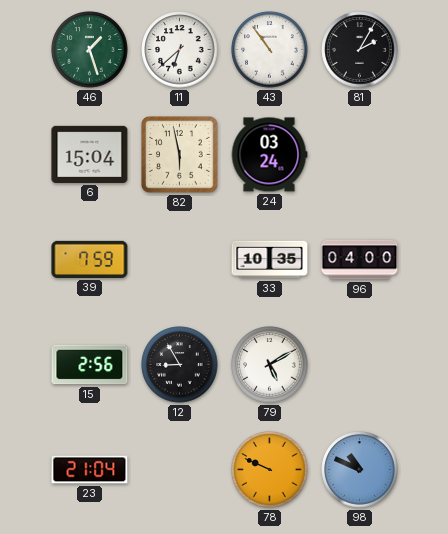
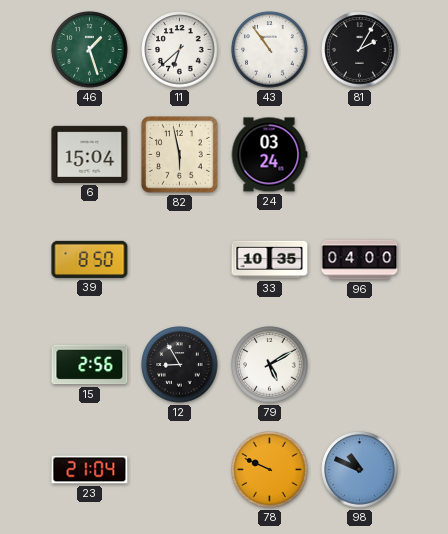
39: 7:59 -> 8:50 (90, 259)
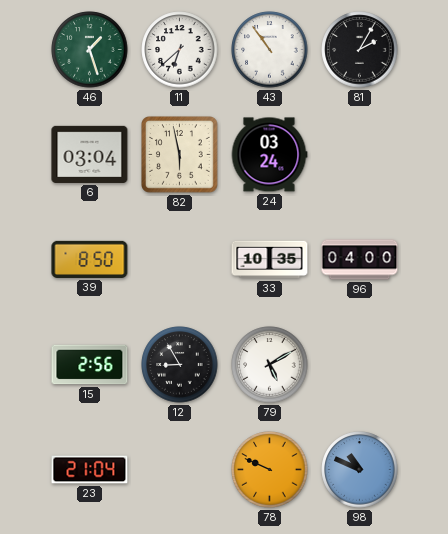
6: 15:04 -> 03:04 (90, 154)
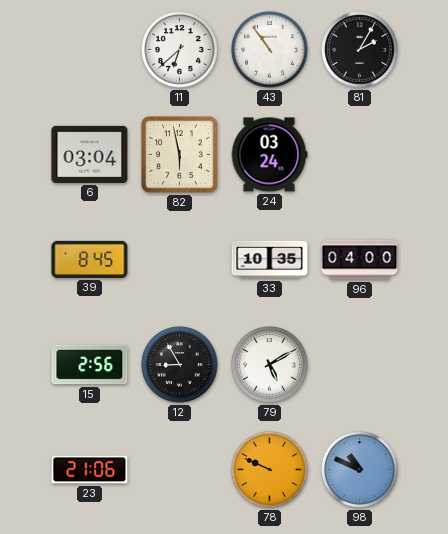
46: 1:27 -> none (90, 50)
39: 8:50 -> 8:45 (90, 259)
23: 21:04 -> 21:06 (90, 470)
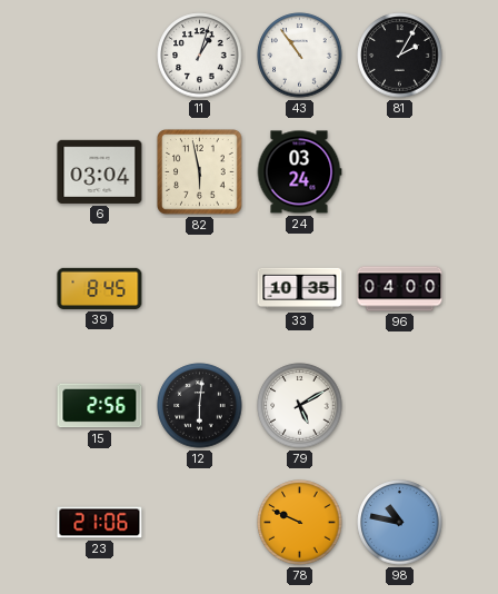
11: 6:38 -> 1:03 (200, 56)
12: 8:55 -> 6:01 (200, 406)
98: 10:49 -> 10:47 (400, 523)
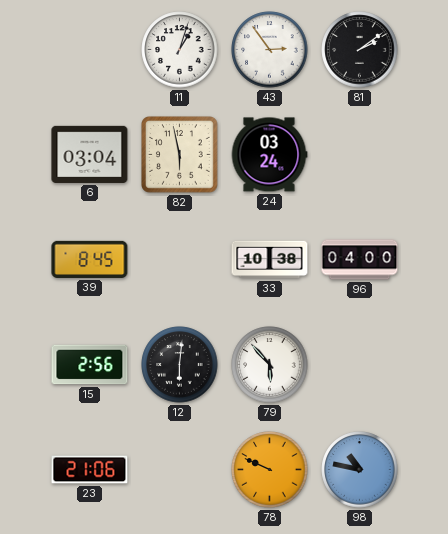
43: 10:54 -> 2:54 (270, 50)
81: 2:05 -> 2:09 (360, 50)
33: 10:35 -> 10:38 (270, 260)
79: 5:10 -> 5:53 (270, 365)
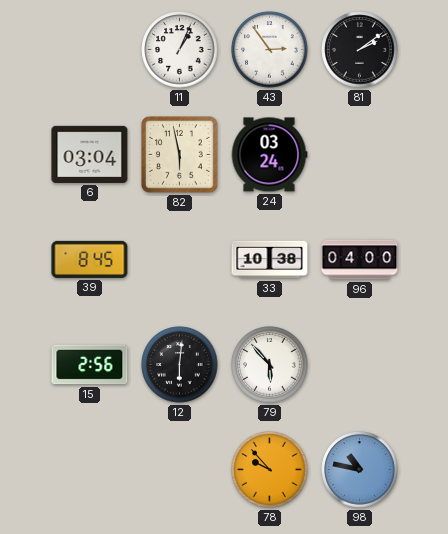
11: 1:03 -> 1:04 (180, 50)
23: 21:06 -> none (90, 470)
78: 9:49 -> 9:53 (270, 470)
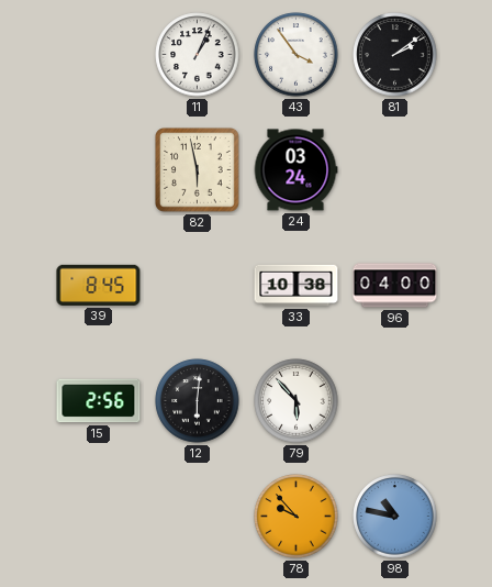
43: 2:54 -> 3:54 (297, 55)
6: 03:04 -> none (90, 154)
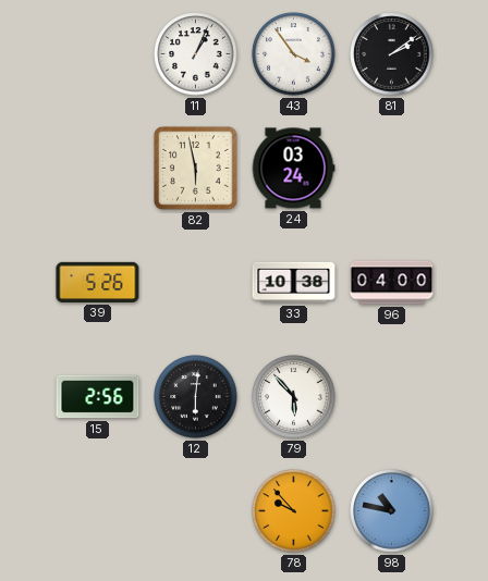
39: 8:45 -> 5:26 (98, 282)
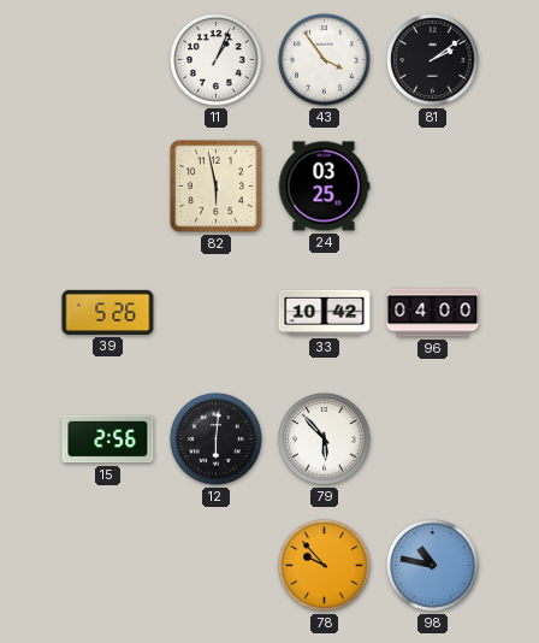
24: 03:24 -> 03:25 (324, 187)
33: 10:38 -> 10:42 (325, 313)
